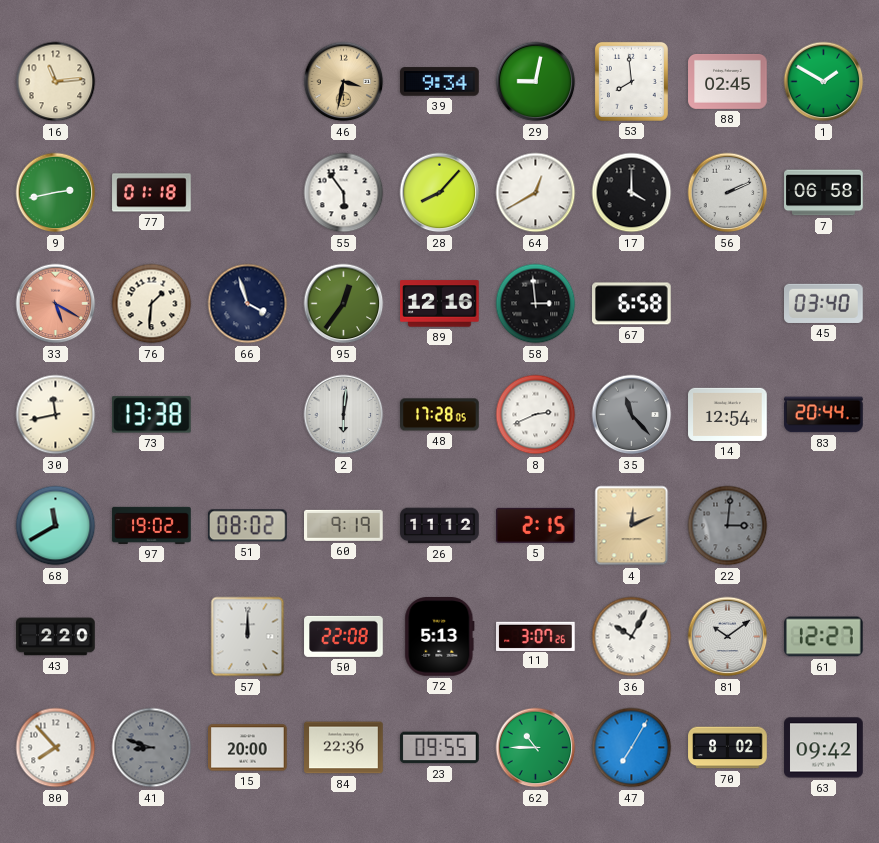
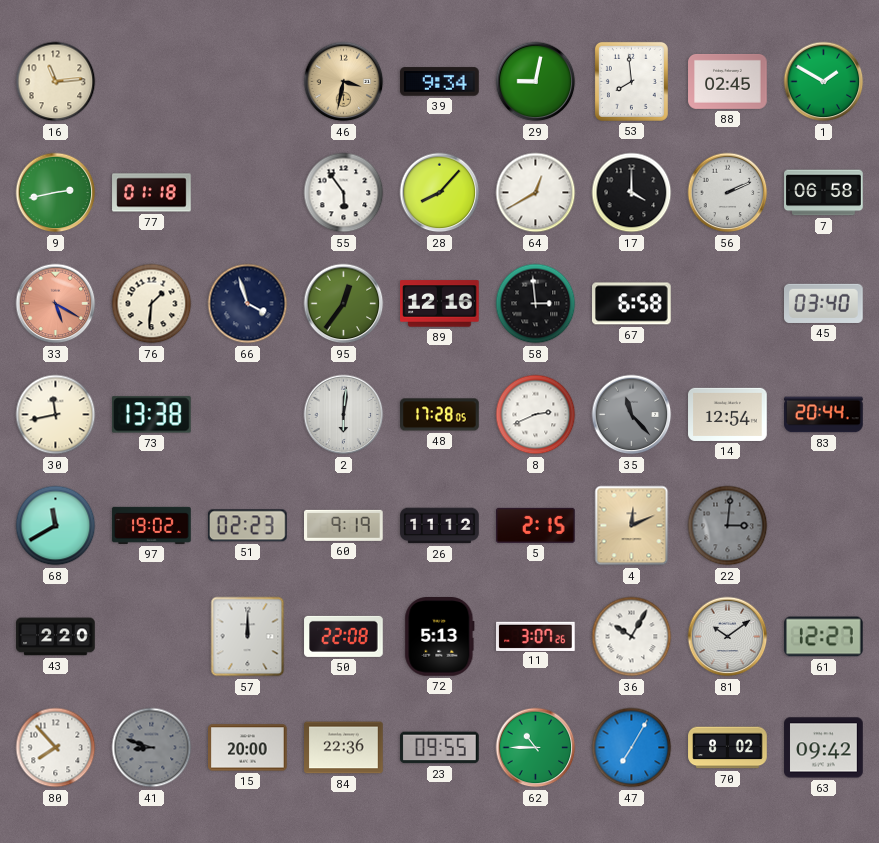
51: 08:02 -> 02:23 (247, 526)
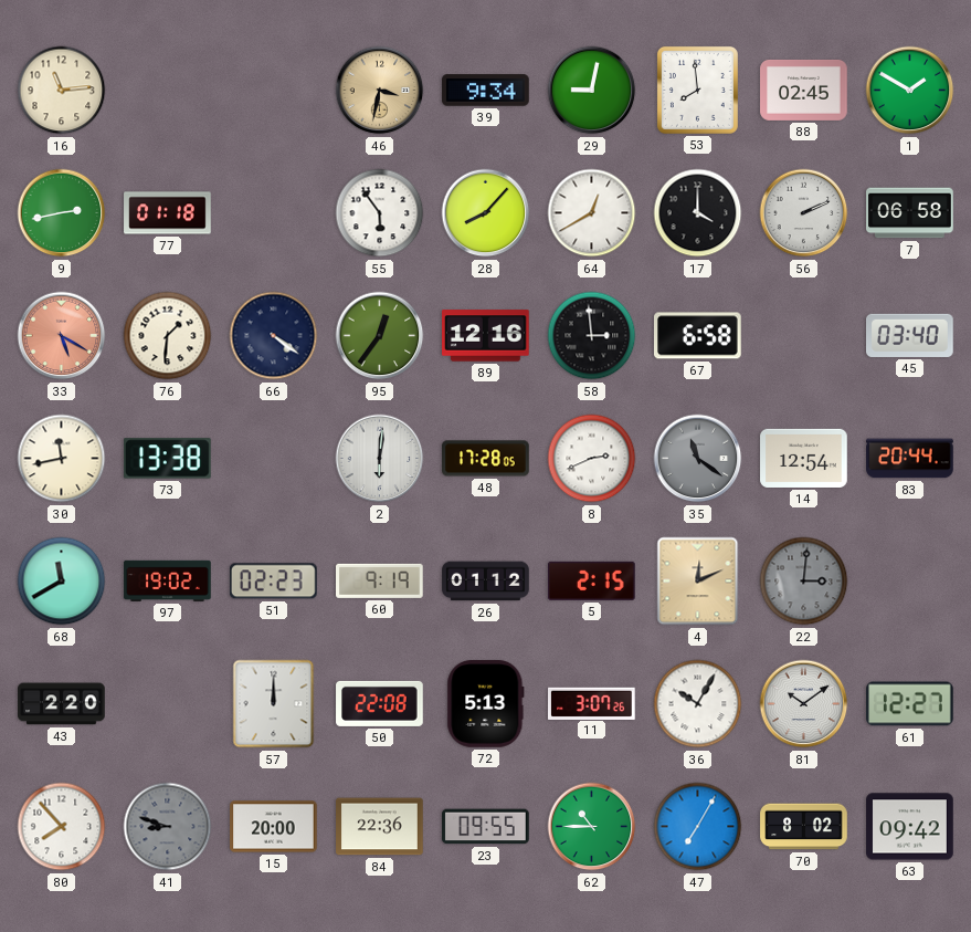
66: 3:57 -> 4:21 (274, 336)
35: 11:23 -> 11:21 (698, 459)
26: 11:12 -> 01:12 (486, 582)
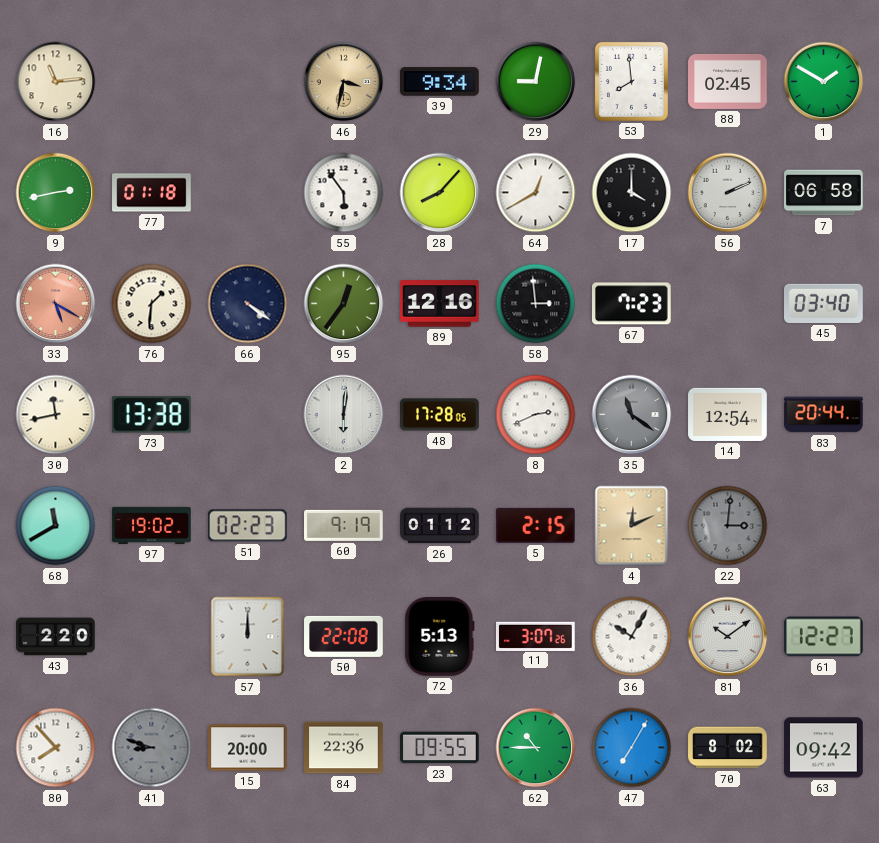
67: 6:58 -> 7:23 (632, 304)
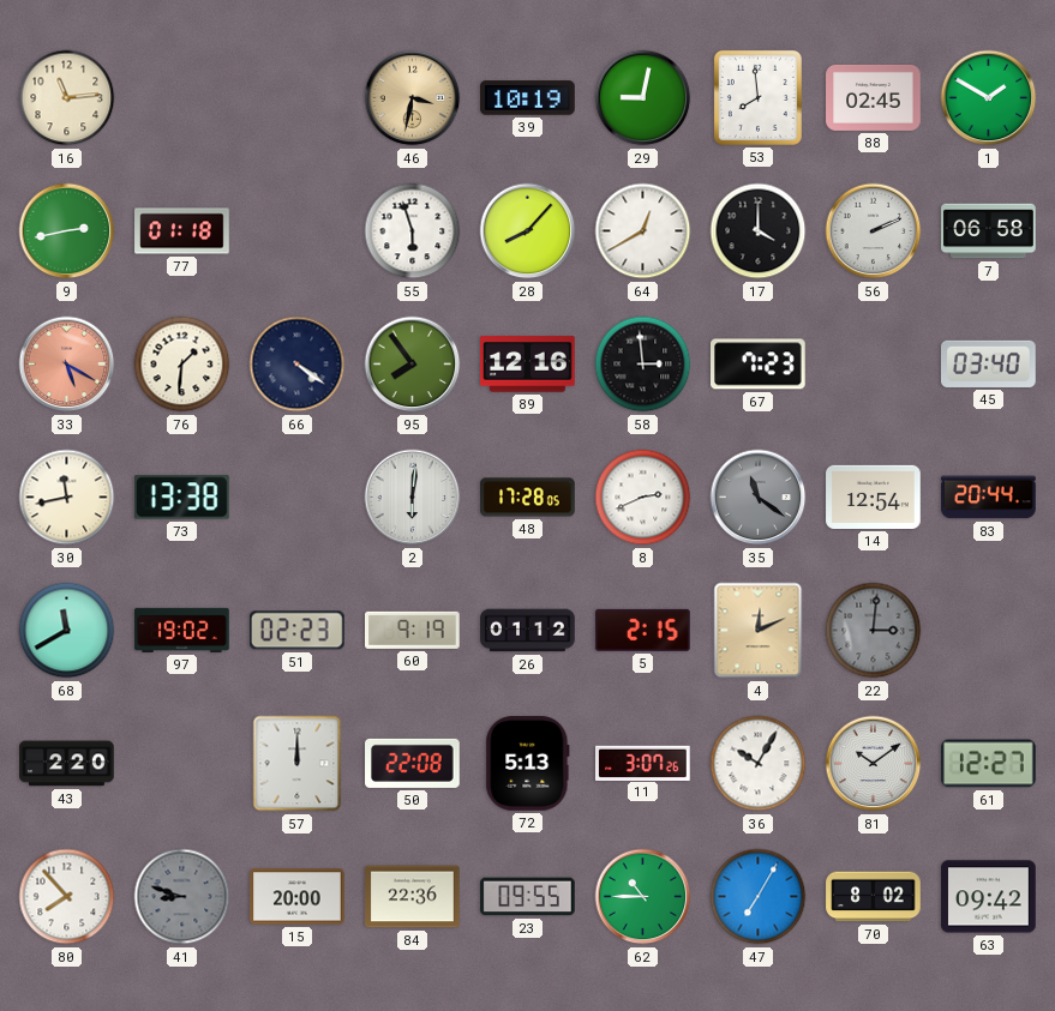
39: 9:34 -> 10:19 (528, 98)
55: 5:54 -> 5:57 (413, 231)
95: 12:36 -> 7:54 (413, 365)
